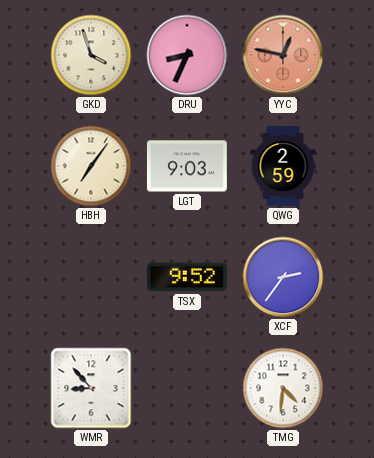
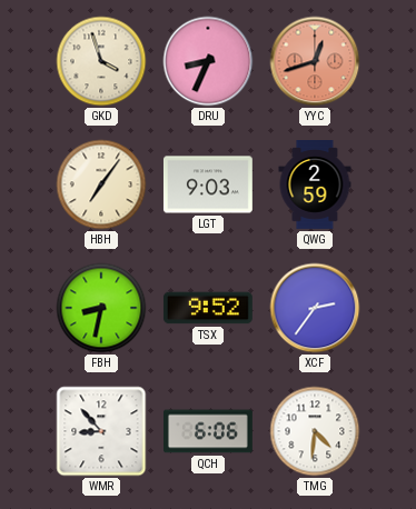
YYC: 12:47 -> 12:42 (315, 61)
FBH: none -> 8:32 (101, 308)
QCH: none -> 6:06 (209, 431)
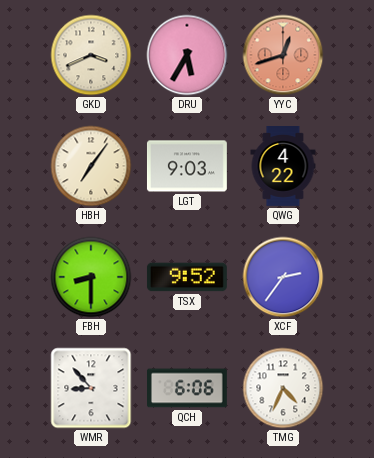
GKD: 3:57 -> 3:41 (91, 55)
DRU: 8:34 -> 5:35 (187, 55)
QWG: 2:59 -> 4:22 (283, 167)
FBH: 8:32 -> 8:30 (91, 277)
TMG: 4:31 -> 4:34 (283, 388)
